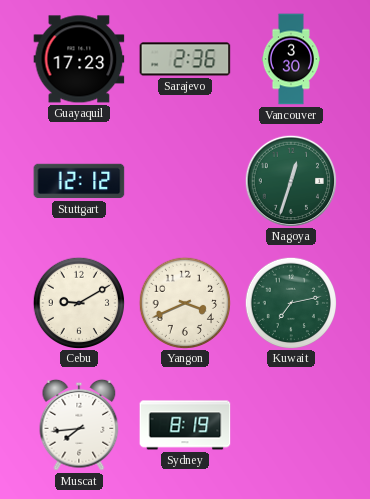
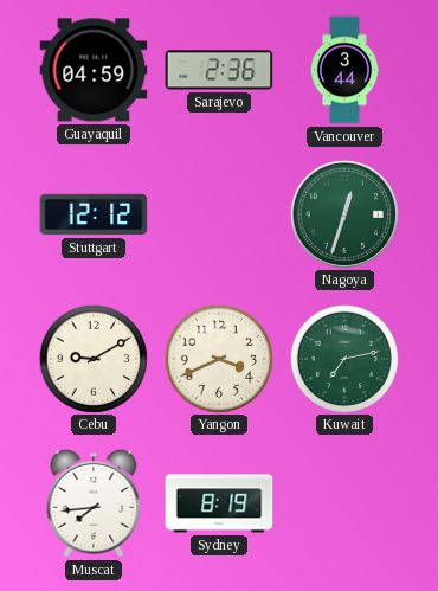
Guayaquil: 17:23 -> 04:59 (94, 70)
Vancouver: 3:30 -> 3:44 (344, 70)
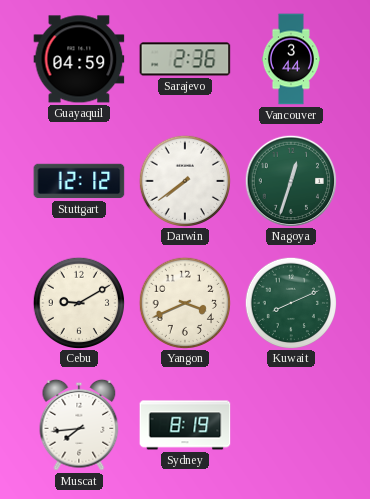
Darwin: none -> 7:39 (184, 180)
Kuwait: 7:13 -> 8:11 (290, 302)
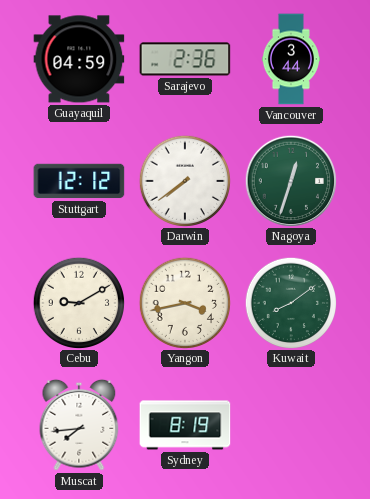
Yangon: 3:41 -> 3:43 (184, 302)
Kuwait: 8:11 -> 8:09 (290, 302)
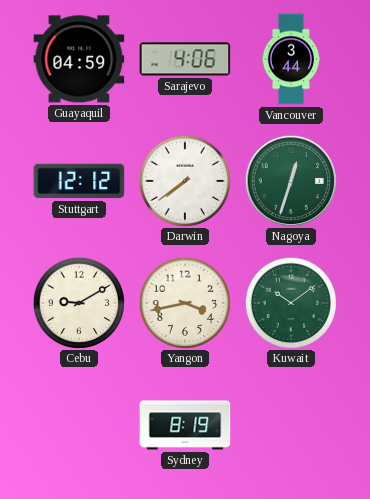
Sarajevo: 2:36 -> 4:06 (185, 59)
Kuwait: 8:09 -> 10:09 (290, 302)
Muscat: 7:44 -> none (79, 425)
